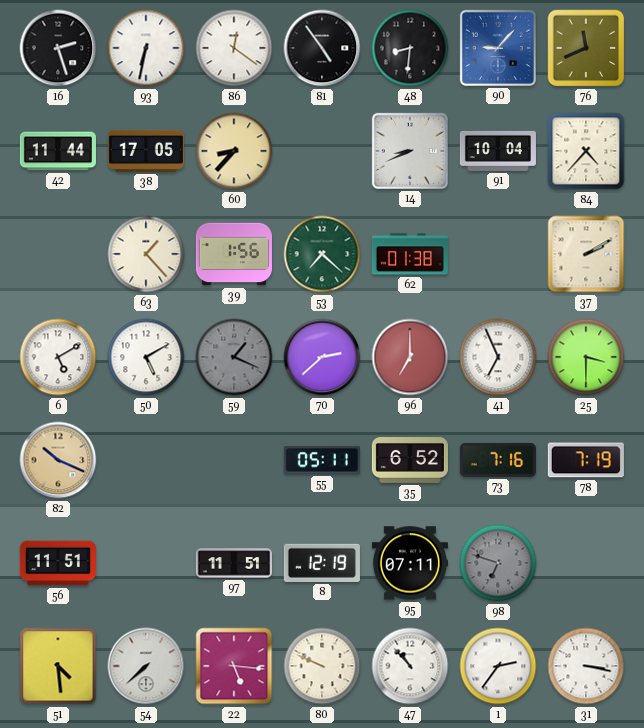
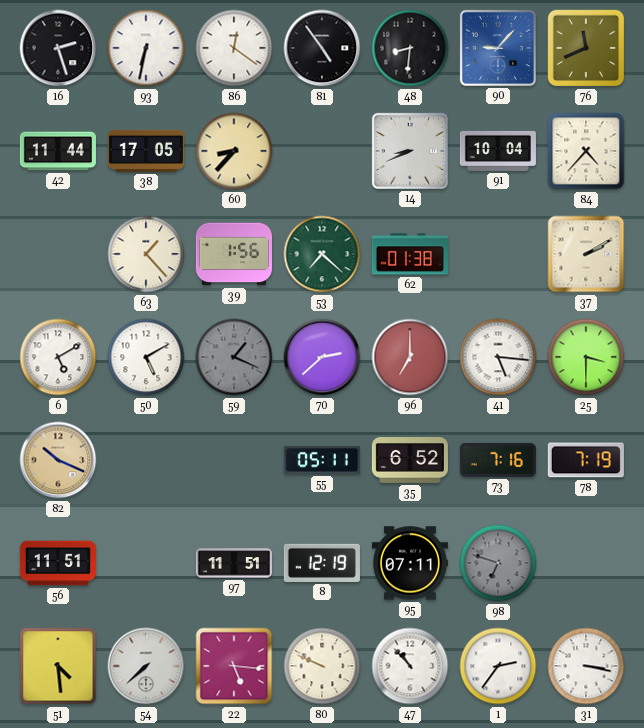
41: 6:56 -> 5:16 (498, 357)
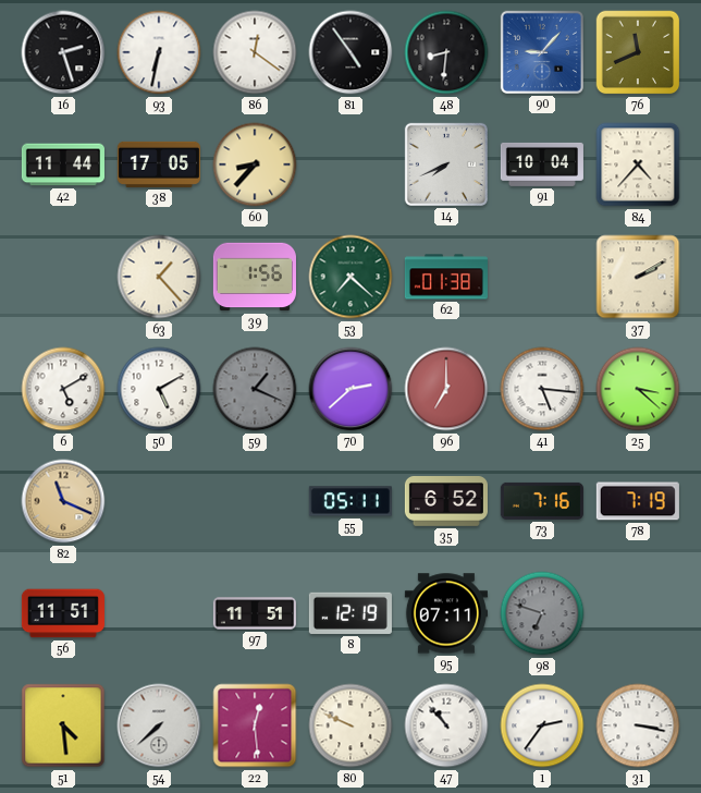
14: 8:41 -> 7:41 (446, 164)
25: 3:30 -> 3:22 (638, 389)
82: 10:19 -> 11:19 (63, 501)
22: 5:16 -> 12:29 (255, 725)
